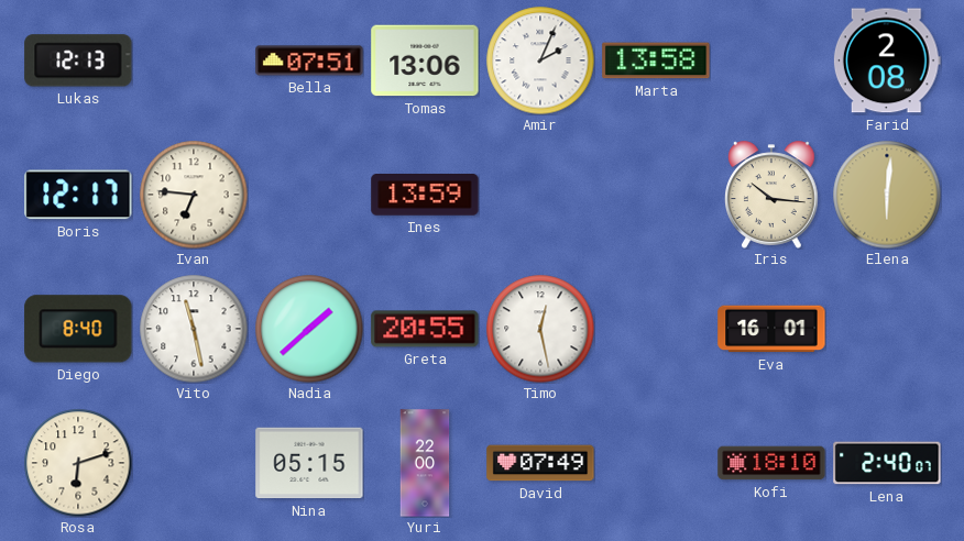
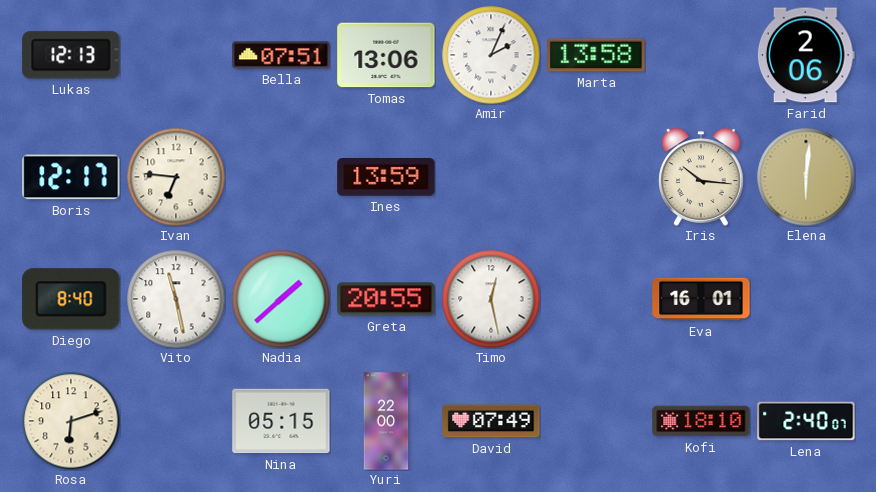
Farid: 2:08 -> 2:06 (806, 55)
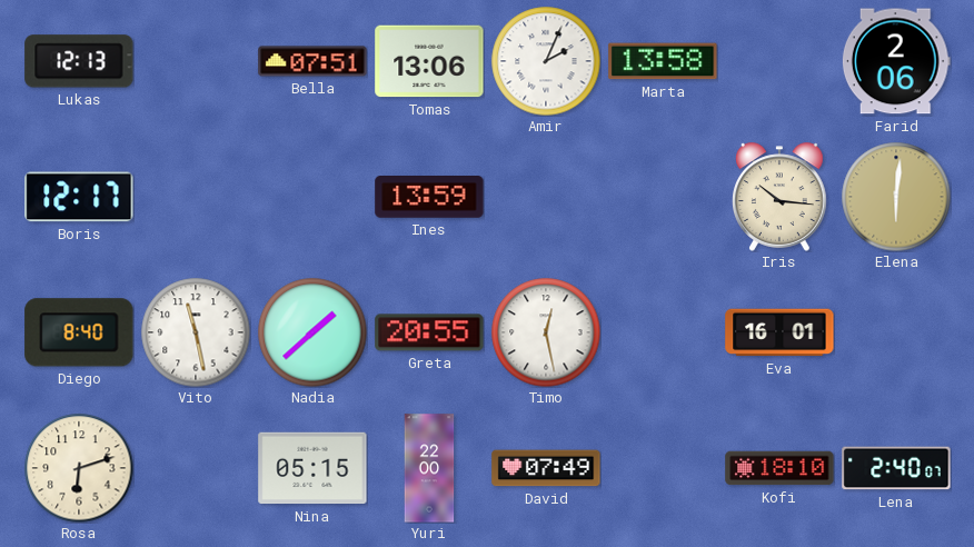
Ivan: 6:46 -> none (176, 177)
